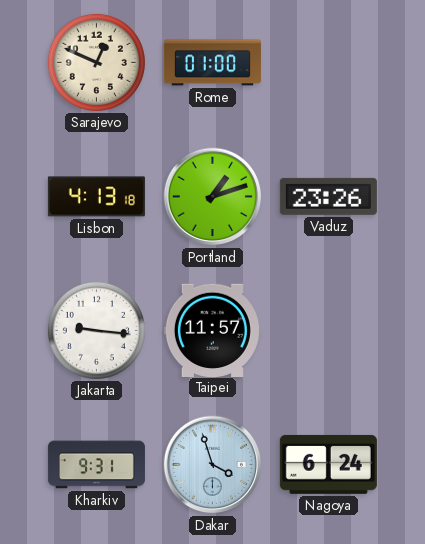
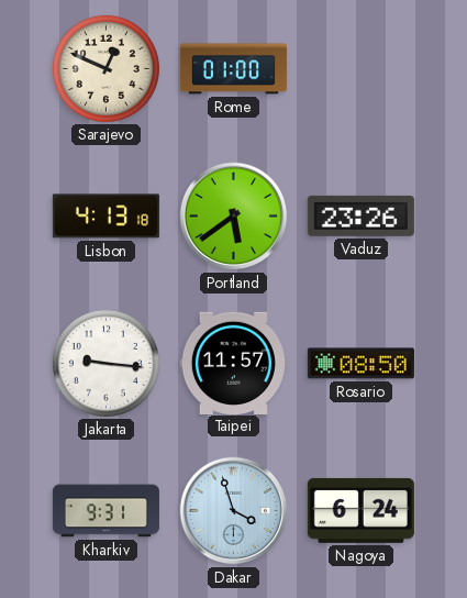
Portland: 1:12 -> 5:39 (234, 217)
Rosario: none -> 08:50 (360, 364)
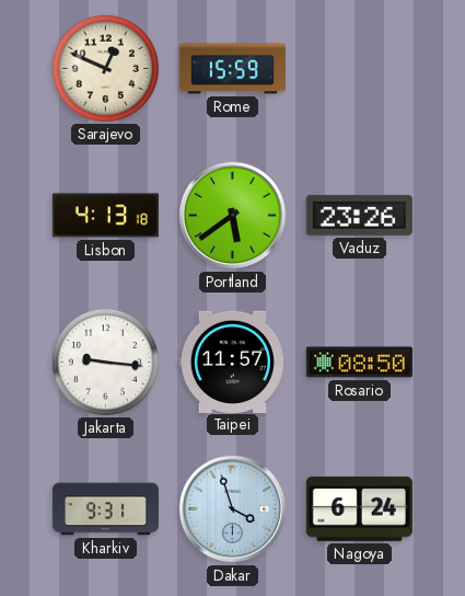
Rome: 01:00 -> 15:59 (232, 69)
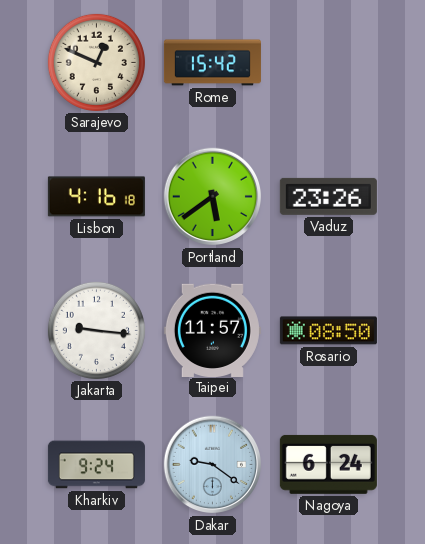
Rome: 15:59 -> 15:42 (212, 63)
Lisbon: 4:13 -> 4:16 (96, 197)
Kharkiv: 9:31 -> 9:24 (96, 465)
Dakar: 3:57 -> 9:21 (213, 465)
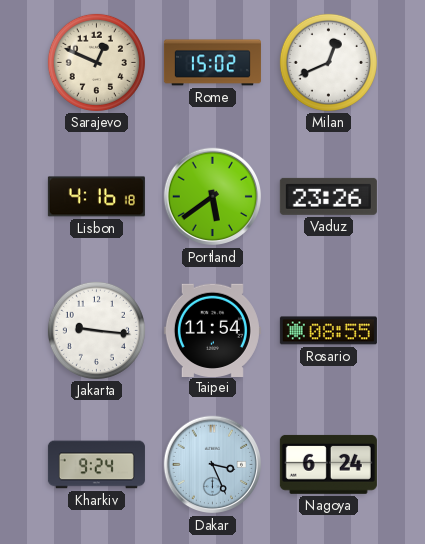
Rome: 15:42 -> 15:02 (212, 63)
Milan: none -> 12:41 (328, 62)
Taipei: 11:57 -> 11:54 (212, 330)
Rosario: 08:50 -> 08:55 (328, 331)
Dakar: 9:21 -> 3:26 (213, 465)
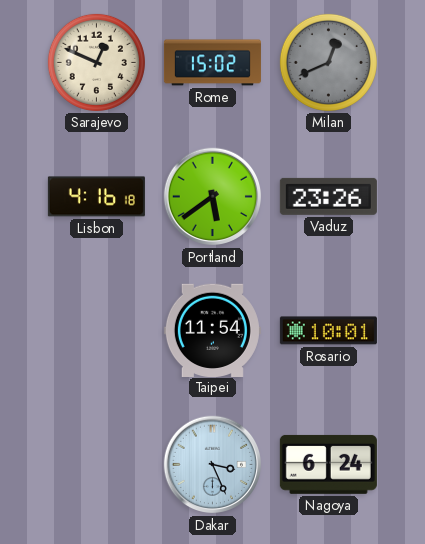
Milan dial: white -> grey (328, 62)
Jakarta: 9:16 -> none (96, 330)
Rosario: 08:55 -> 10:01 (328, 331)
Kharkiv: 9:24 -> none (96, 465)
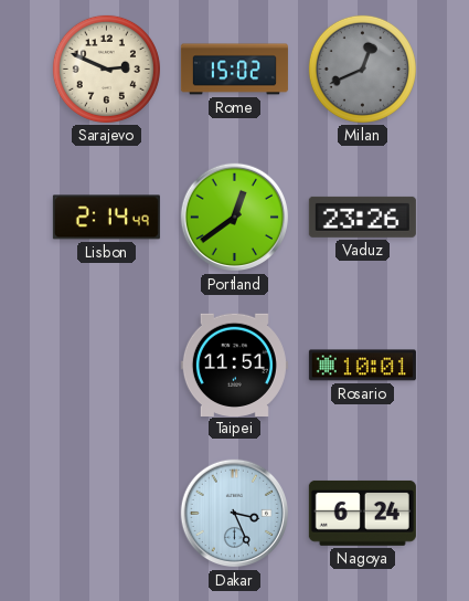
Sarajevo: 12:49 -> 2:49 (106, 68)
Lisbon: 4:16 -> 2:14 (106, 218)
Portland: 5:39 -> 12:39 (235, 218)
Taipei: 11:54 -> 11:51 (234, 365)
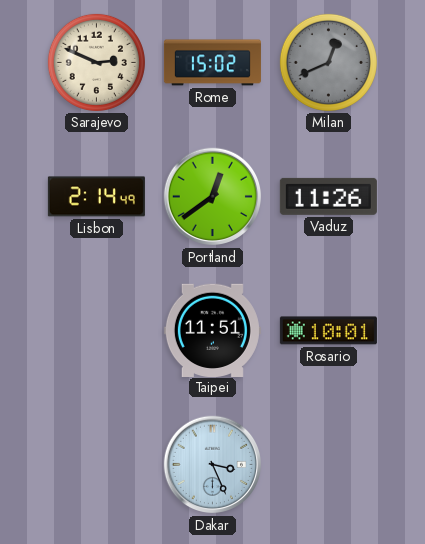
Vaduz: 23:26 -> 11:26 (328, 196)
Nagoya: 6:24 -> none (362, 513)
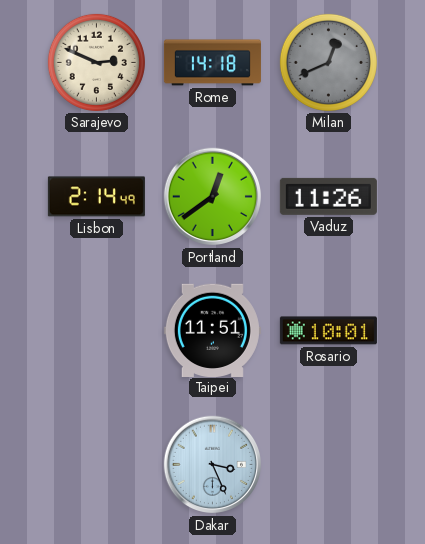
Rome: 15:02 -> 14:18 (212, 63)
